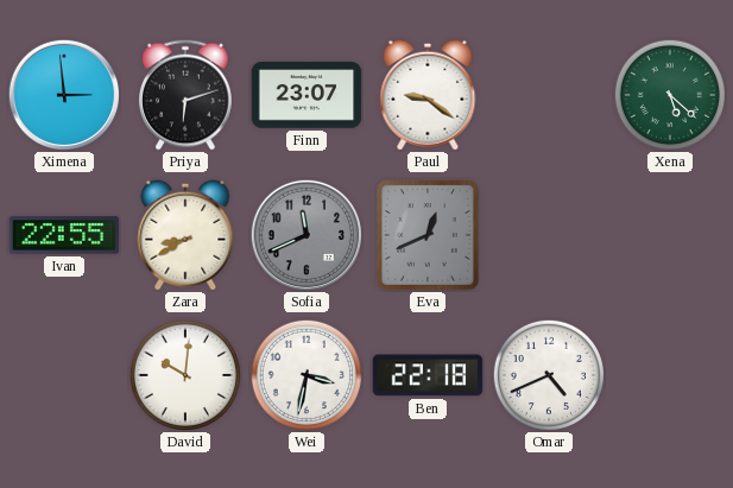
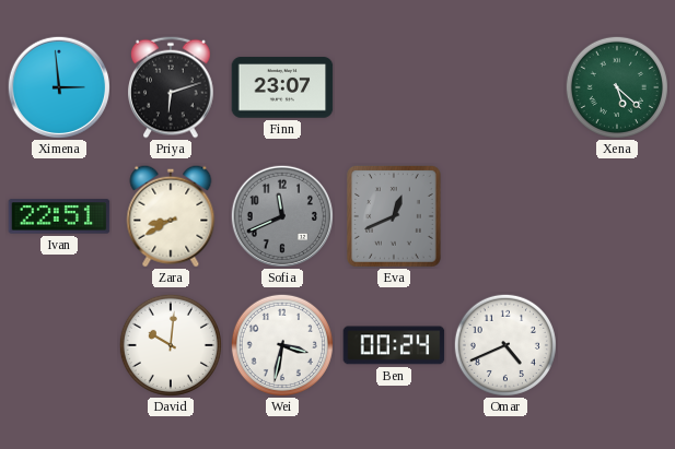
Paul: 9:21 -> none (428, 95)
Ivan: 22:55 -> 22:51 (59, 216)
Ben: 22:18 -> 00:24 (394, 345)
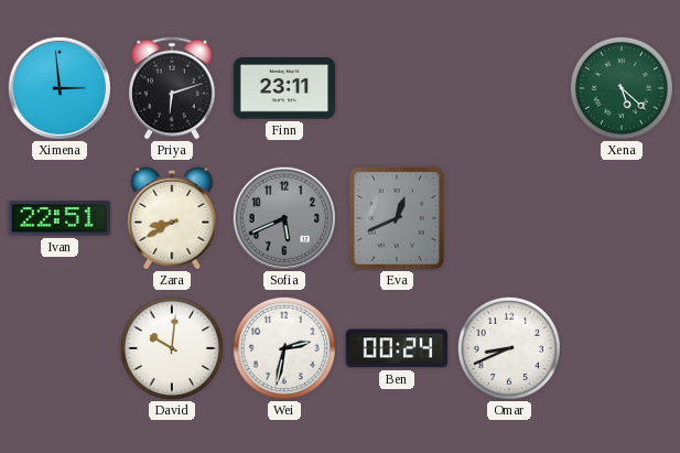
Finn: 23:07 -> 23:11 (284, 88)
Sofia: 11:41 -> 5:41 (283, 217)
Wei: 3:32 -> 2:32 (284, 348)
Omar: 4:41 -> 8:41 (509, 348)
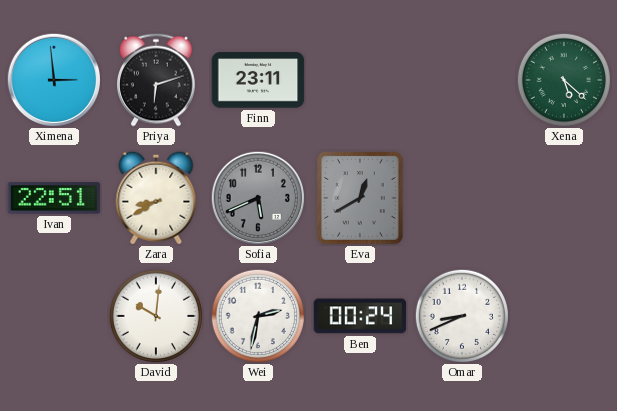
Eva: 12:41 -> 12:40 (361, 199)
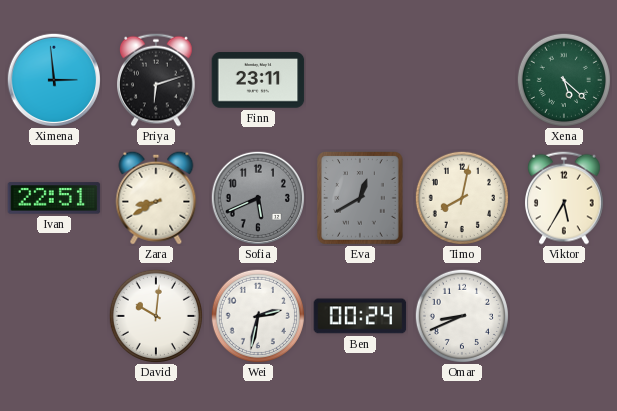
Timo: none -> 8:02 (462, 198)
Viktor: none -> 5:35 (565, 198)
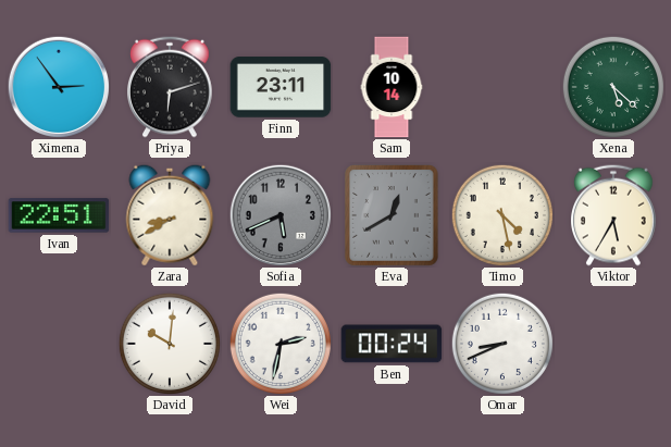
Ximena: 2:59 -> 2:54 (58, 86)
Sam: none -> 10:14 (392, 87)
Timo: 8:02 -> 4:28 (502, 215)
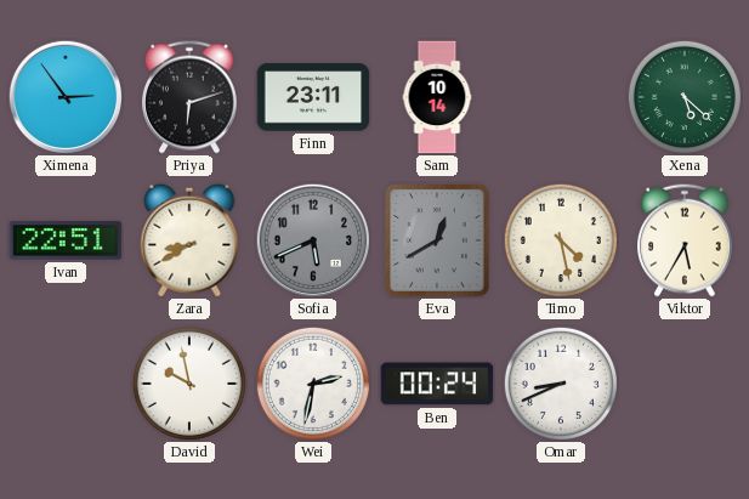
David: 10:01 -> 9:58 (189, 384)
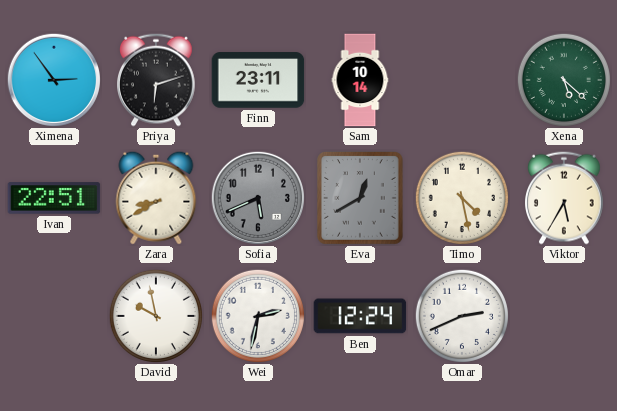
Ben: 00:24 -> 12:24 (360, 316)
Omar: 8:41 -> 2:41 (462, 316)
